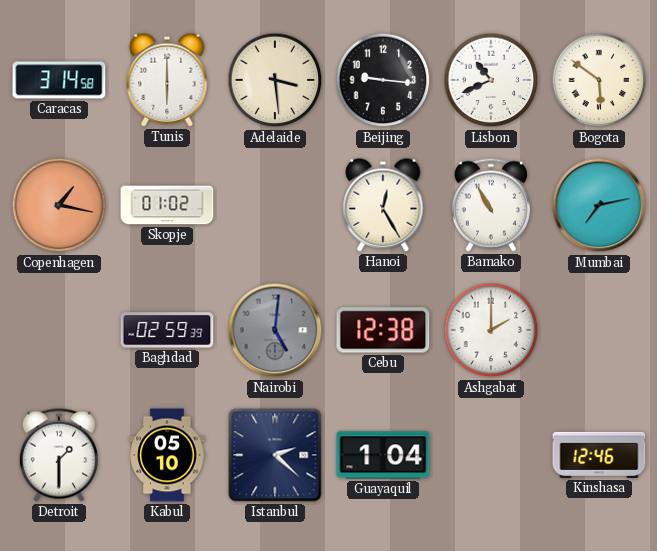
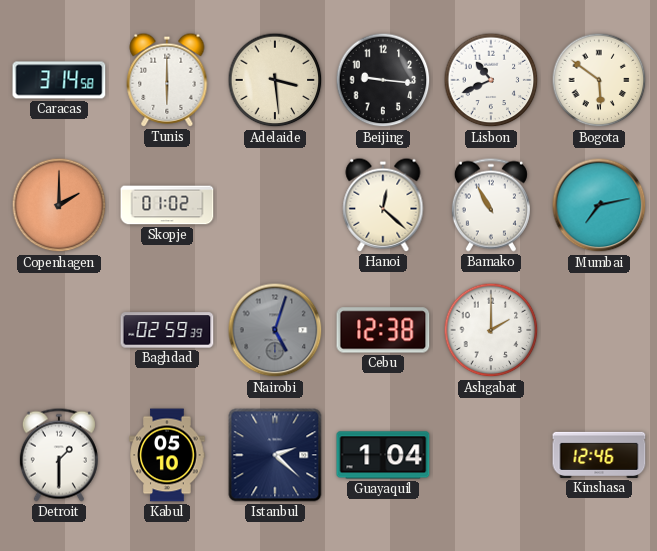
Copenhagen: 1:17 -> 2:00 (59, 205)
Hanoi: 12:25 -> 12:22 (383, 205)
Nairobi: 5:01 -> 5:03 (275, 330)
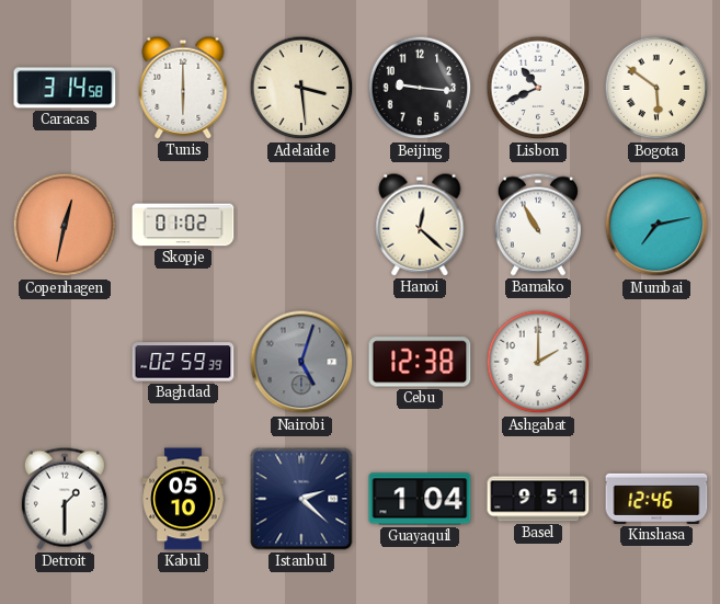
Copenhagen: 2:00 -> 12:32 (65, 225)
Basel: none -> 9:51 (538, 499)
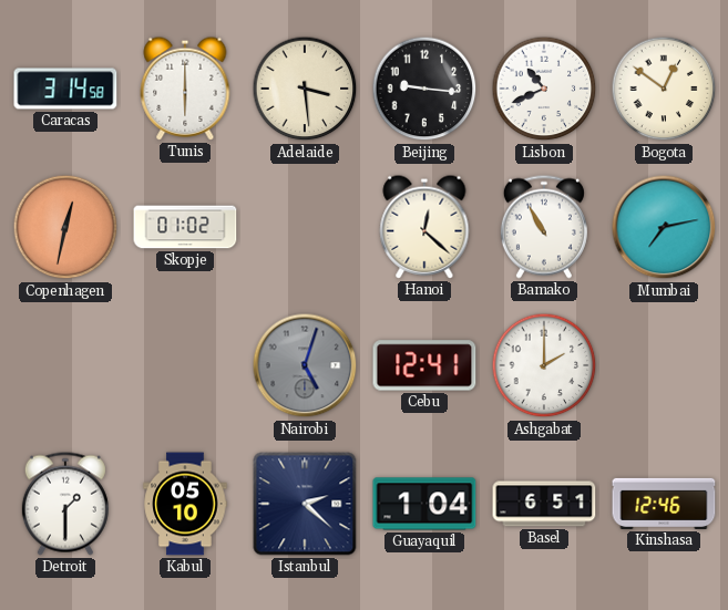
Bogota: 5:51 -> 12:51 (664, 89)
Baghdad: 02:59 -> none (183, 362)
Cebu: 12:38 -> 12:41 (424, 365)
Basel: 9:51 -> 6:51 (544, 504)
